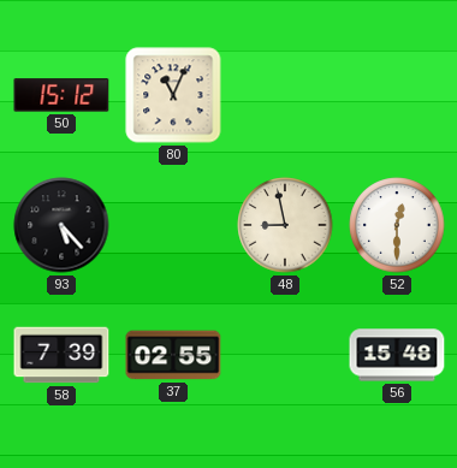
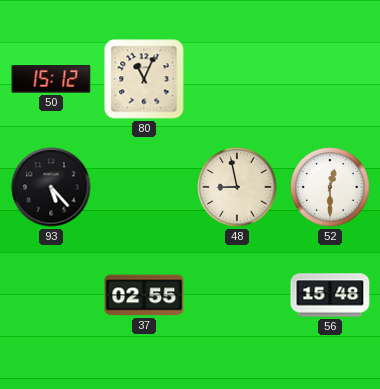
58: 7:39 -> none (61, 355)
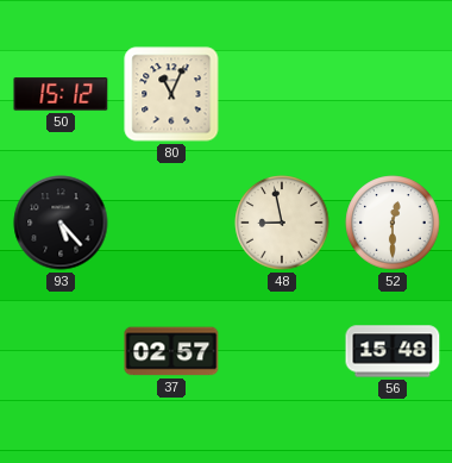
37: 02:55 -> 02:57 (171, 351)
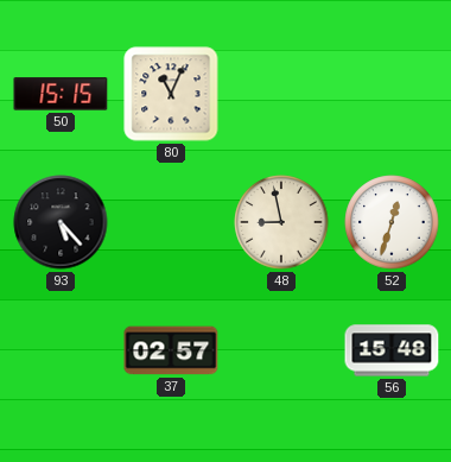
50: 15:12 -> 15:15 (61, 94)
52: 12:30 -> 12:33 (392, 222)
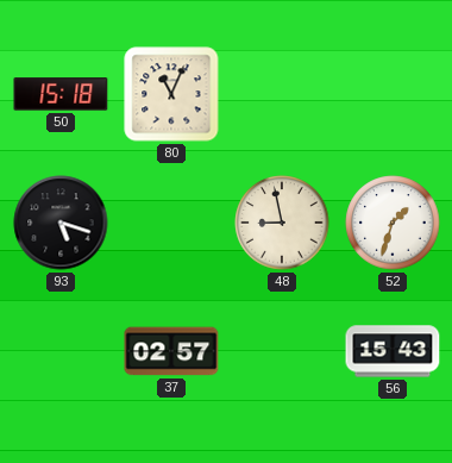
50: 15:15 -> 15:18 (61, 94)
93: 5:23 -> 5:18 (61, 223)
52: 12:33 -> 1:33 (393, 223)
56: 15:48 -> 15:43 (393, 351)
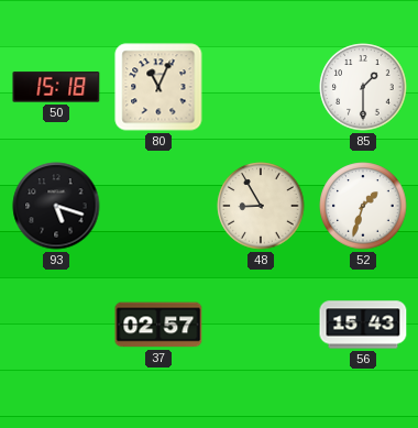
85: none -> 1:30 (363, 87)
48: 8:58 -> 8:55 (261, 206)
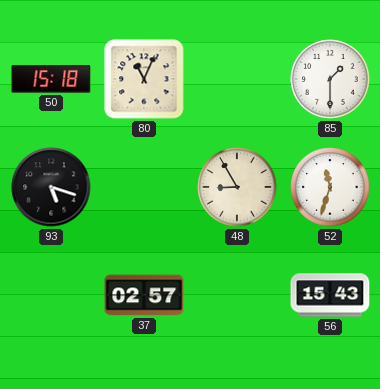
52: 1:33 -> 11:33 (330, 187)
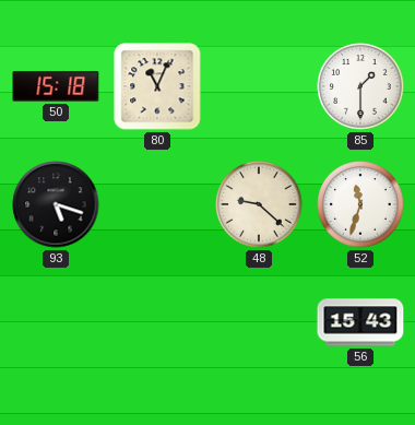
48: 8:55 -> 9:22 (259, 204)
37: 02:57 -> none (144, 295)
